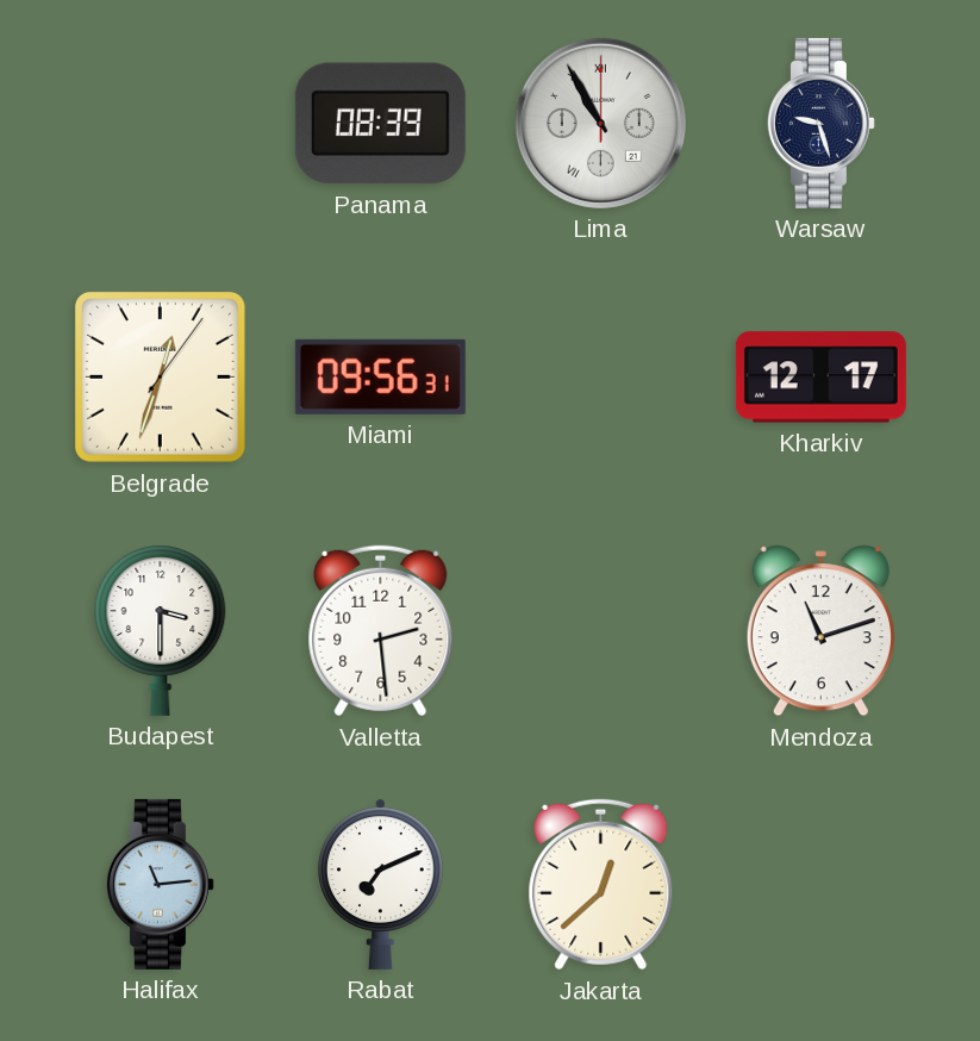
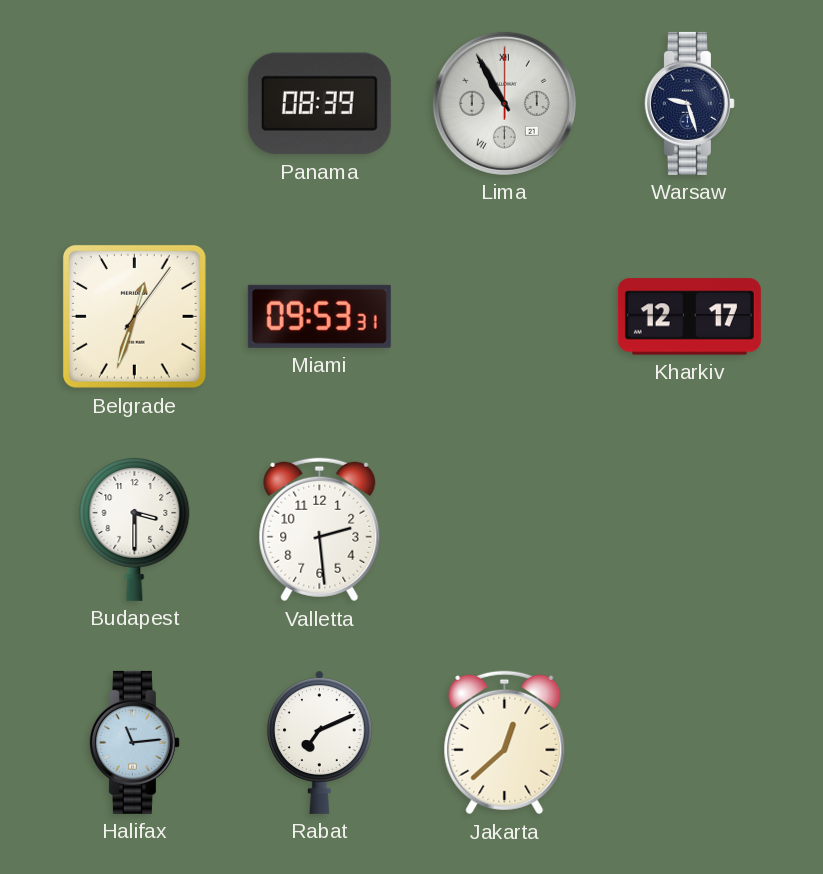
Miami: 09:56 -> 09:53 (319, 316)
Mendoza: 11:12 -> none (820, 631)
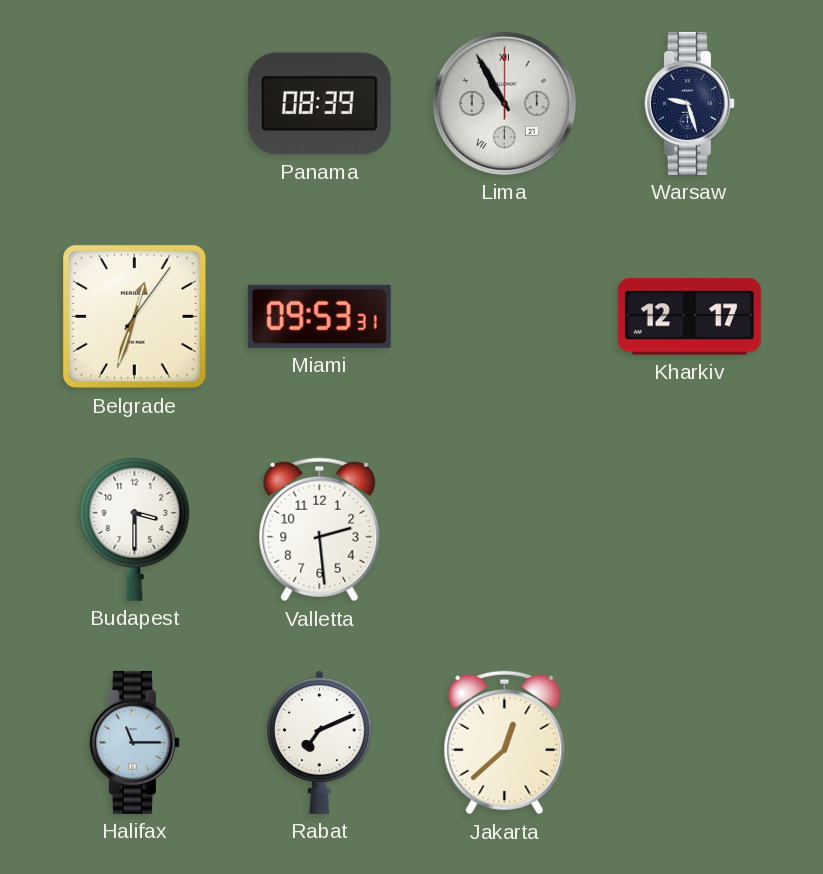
Halifax: 11:14 -> 11:15 (134, 742)
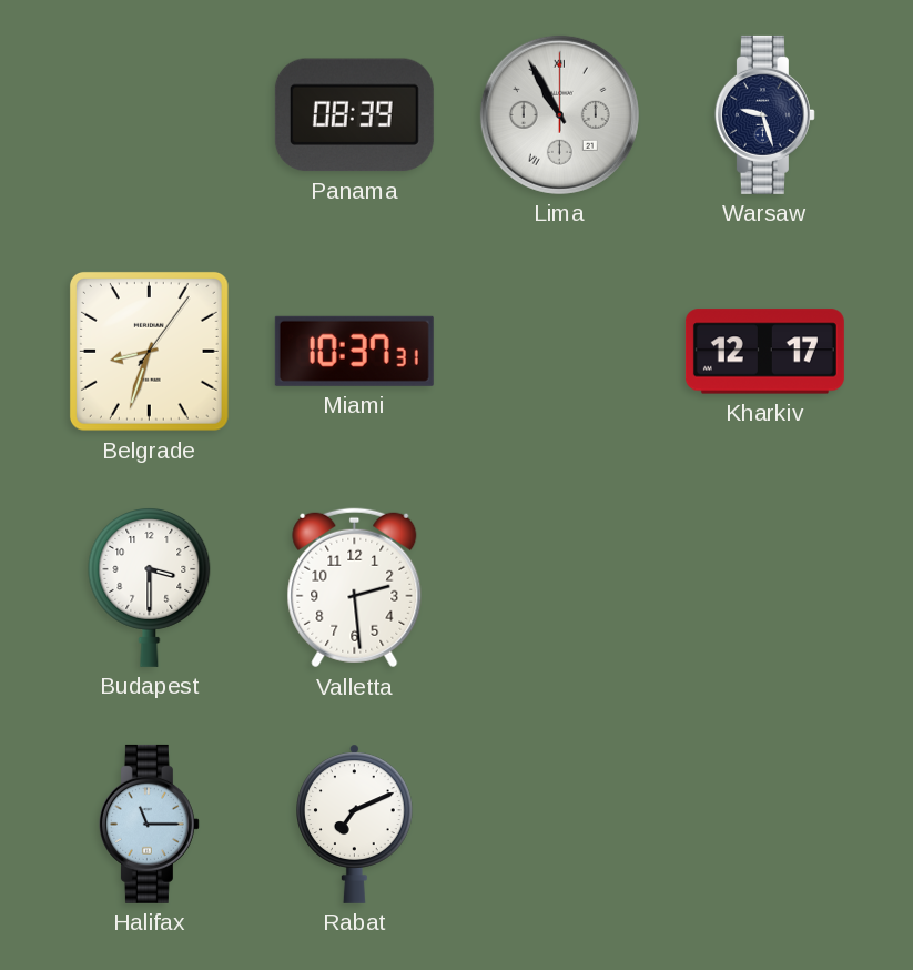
Belgrade: 12:33 -> 8:33 (150, 352)
Miami: 09:53 -> 10:37 (354, 351)
Jakarta: 12:38 -> none (505, 743)
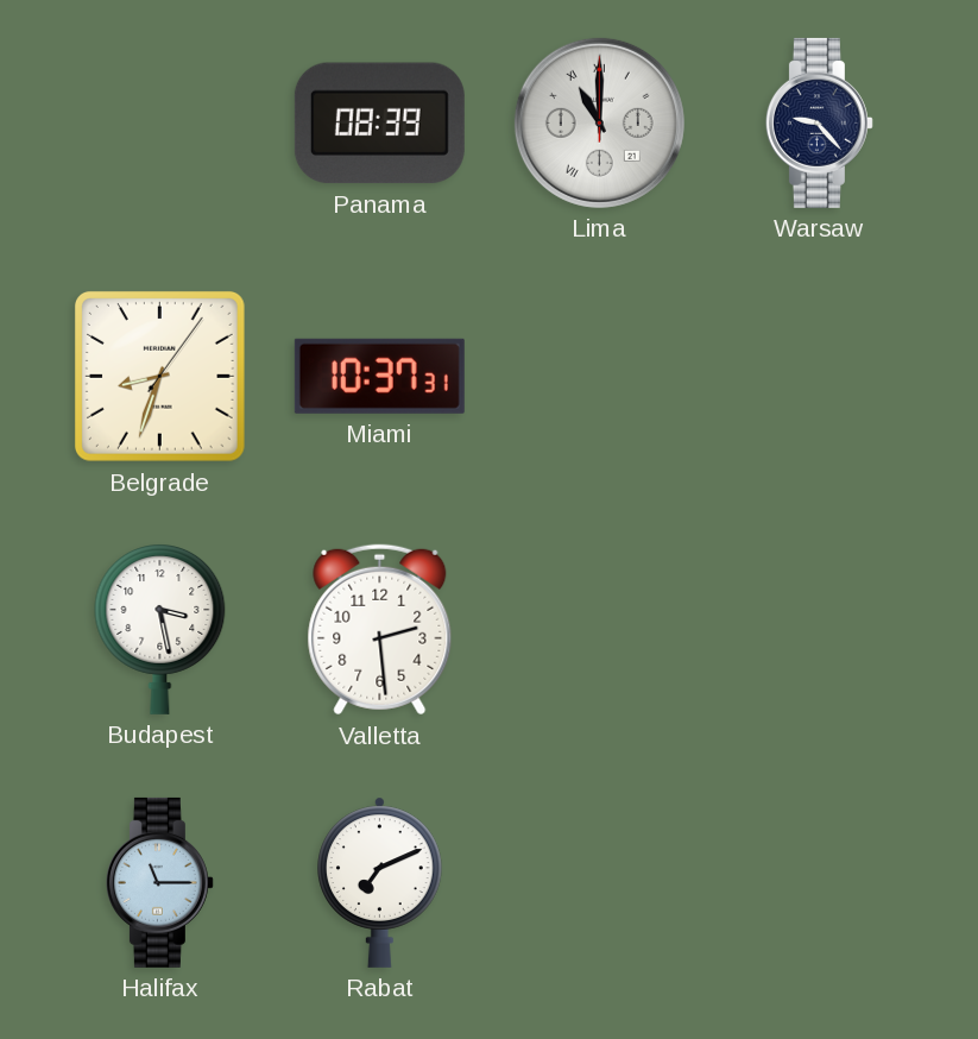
Lima: 10:55 -> 11:00 (599, 122)
Warsaw: 9:27 -> 9:23 (819, 122)
Kharkiv: 12:17 -> none (764, 352)
Budapest: 3:30 -> 3:28 (160, 630)
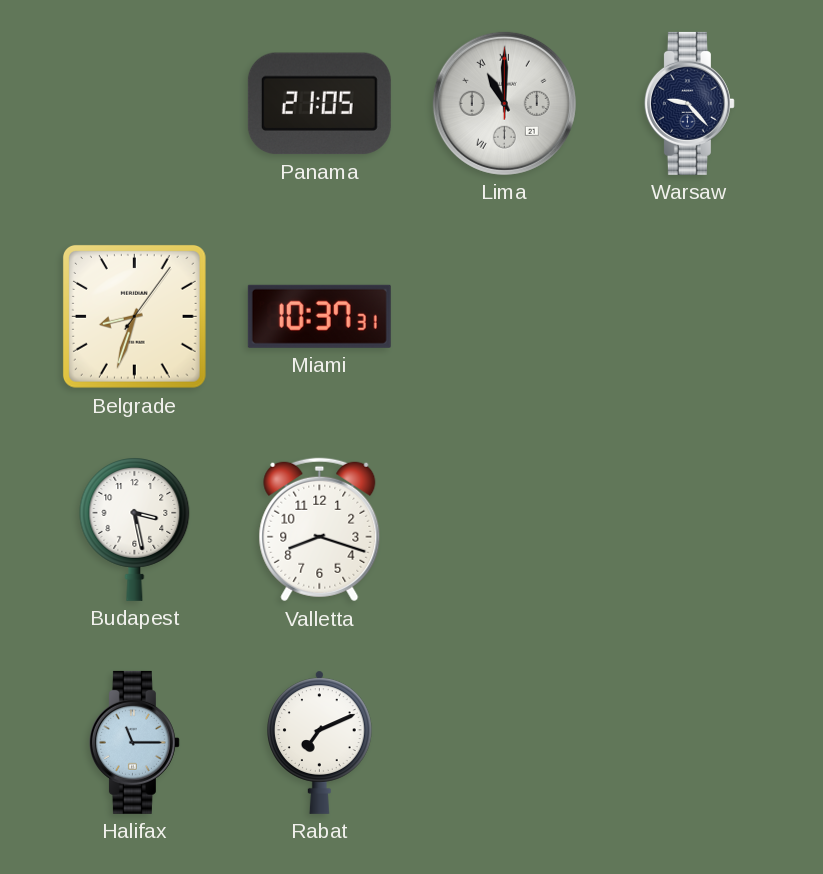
Panama: 08:39 -> 21:05 (319, 104)
Valletta: 2:29 -> 8:18 (320, 530)
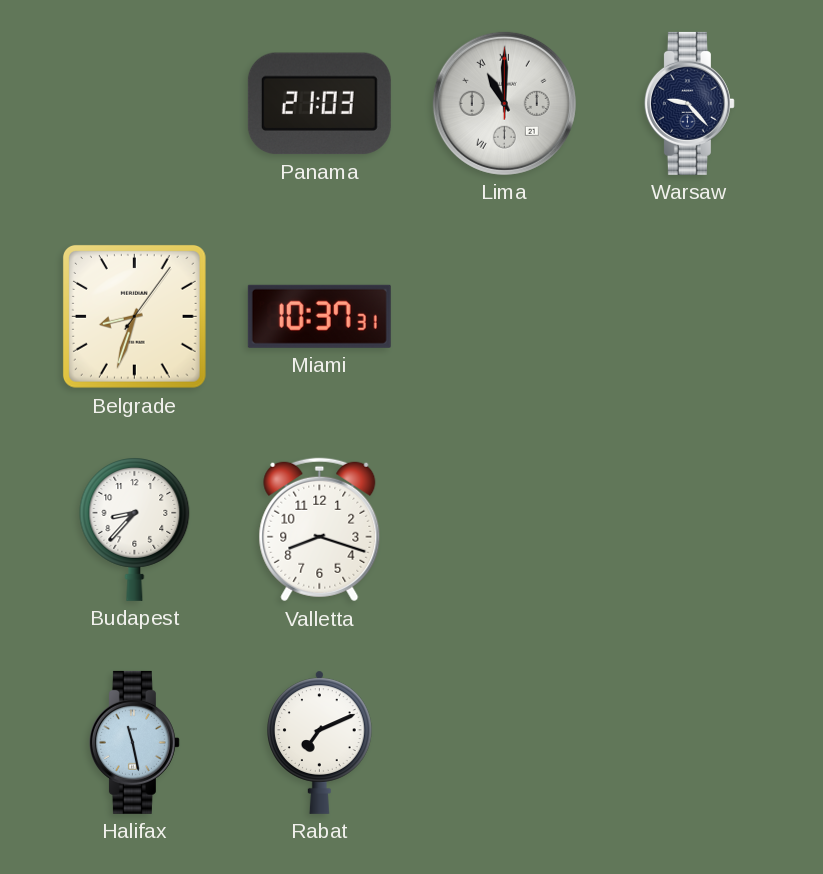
Panama: 21:05 -> 21:03 (319, 104)
Budapest: 3:28 -> 8:37 (135, 530)
Halifax: 11:15 -> 11:28 (134, 742)
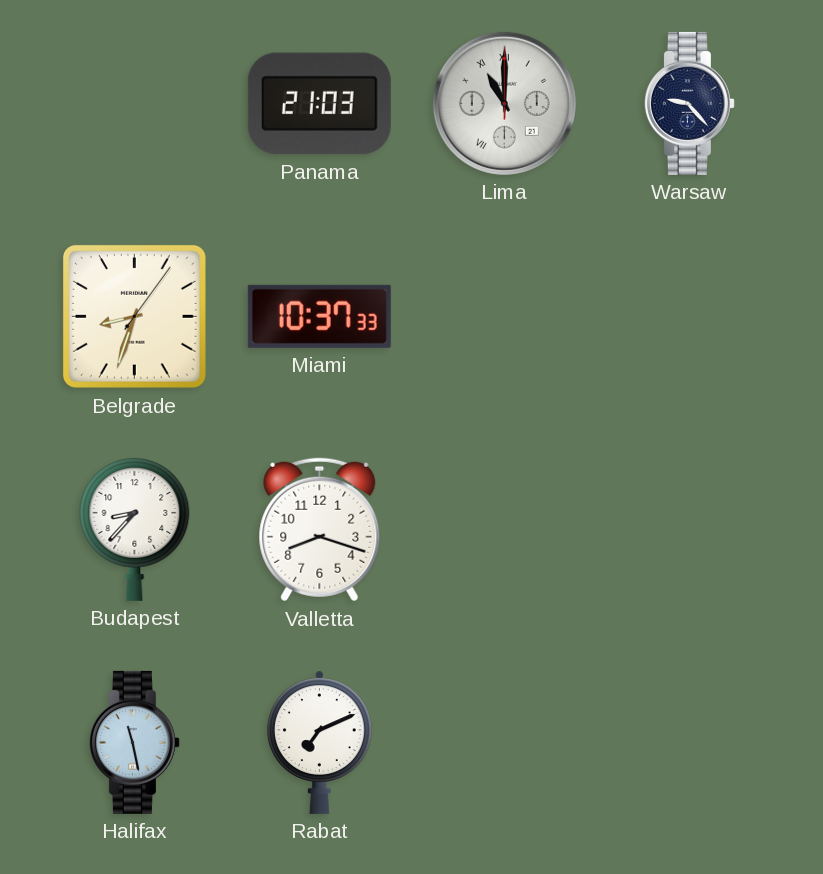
Miami: 10:37:31 -> 10:37:33 (319, 316)
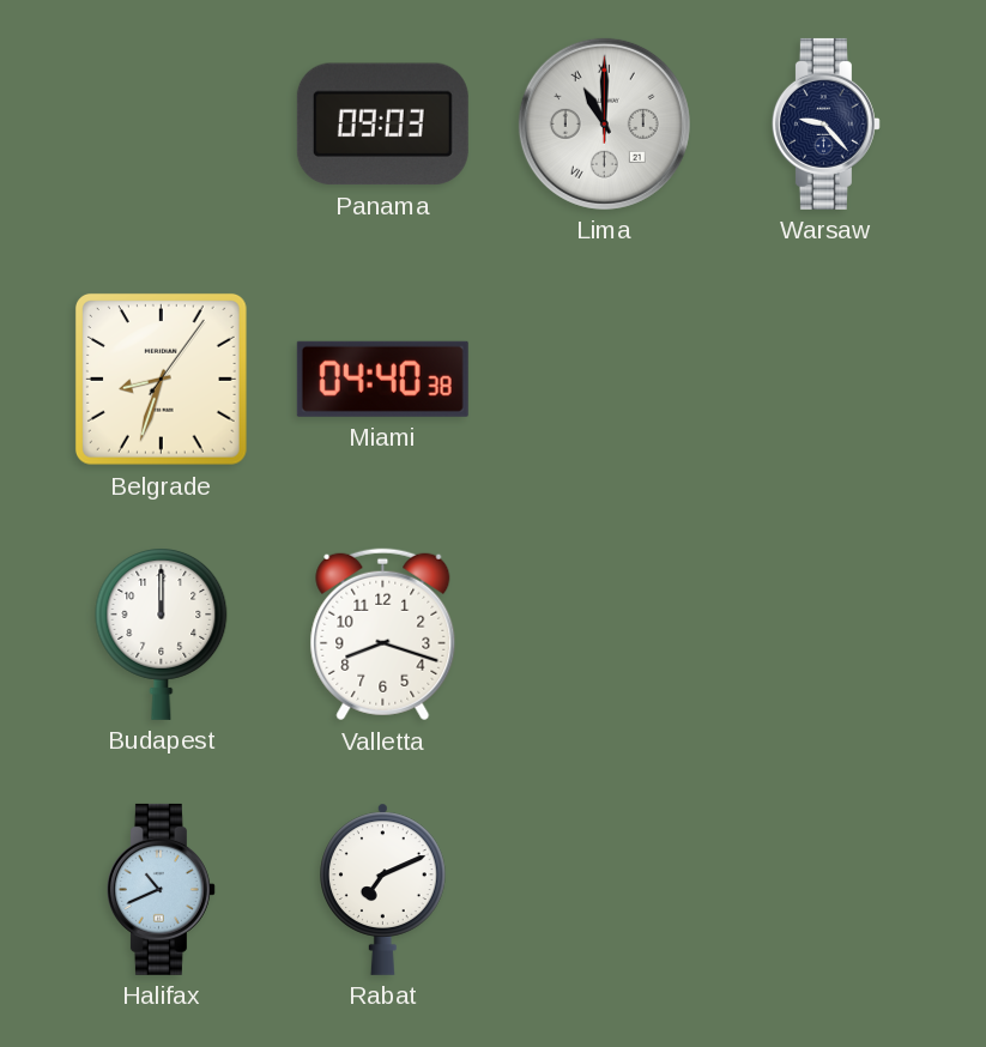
Panama: 21:03 -> 09:03 (382, 125)
Miami: 10:37 -> 04:40 (382, 379)
Budapest: 8:37 -> 12:00 (162, 635)
Halifax: 11:28 -> 10:41 (161, 889)
